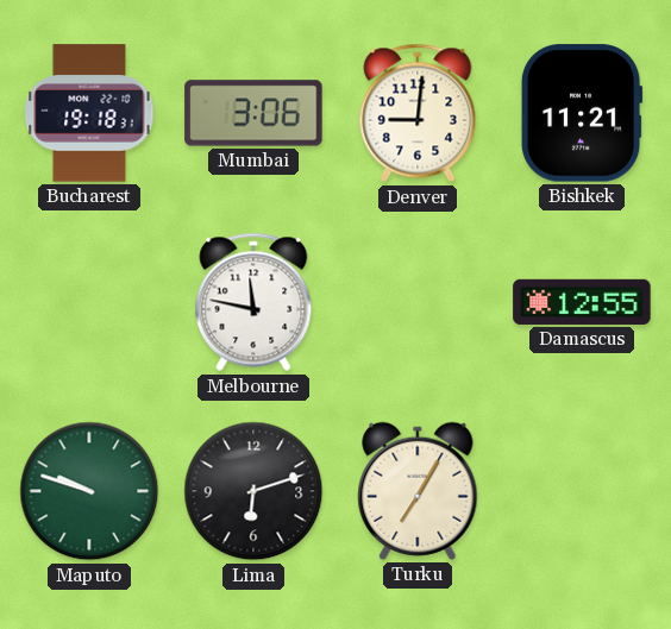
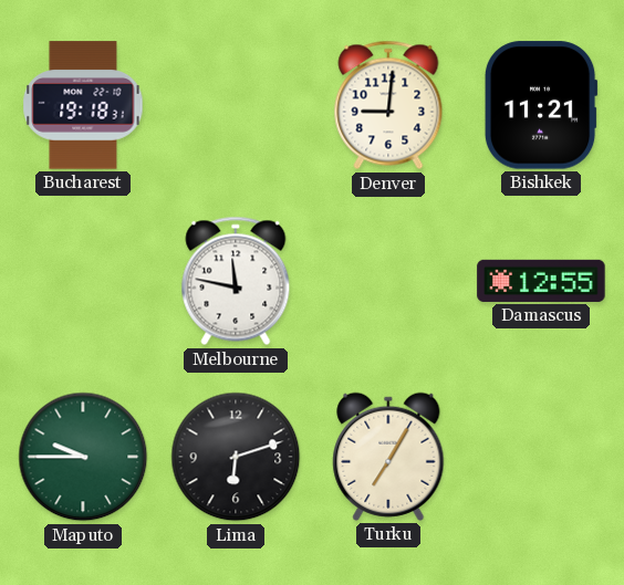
Mumbai: 3:06 -> none (253, 113)
Maputo: 9:48 -> 9:45 (83, 457)
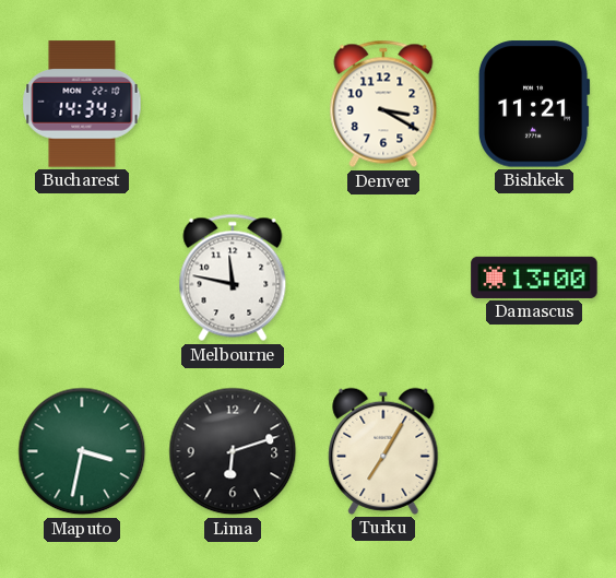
Bucharest: 19:18 -> 14:34 (82, 104)
Denver: 9:01 -> 3:20 (383, 104)
Damascus: 12:55 -> 13:00 (534, 278)
Maputo: 9:45 -> 3:32 (82, 451)
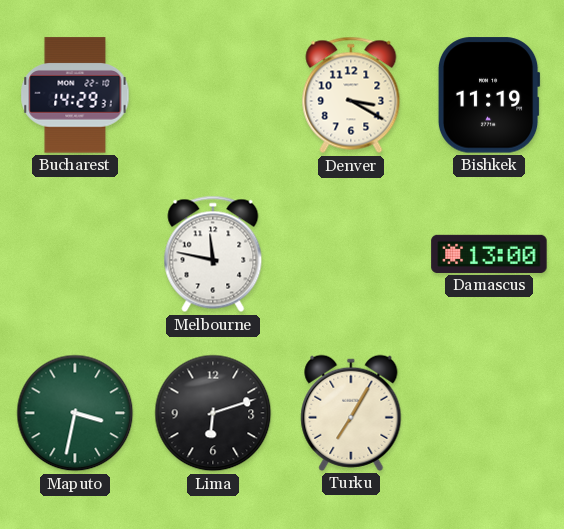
Bucharest: 14:34 -> 14:29 (75, 95)
Bishkek: 11:21 -> 11:19 (489, 95)
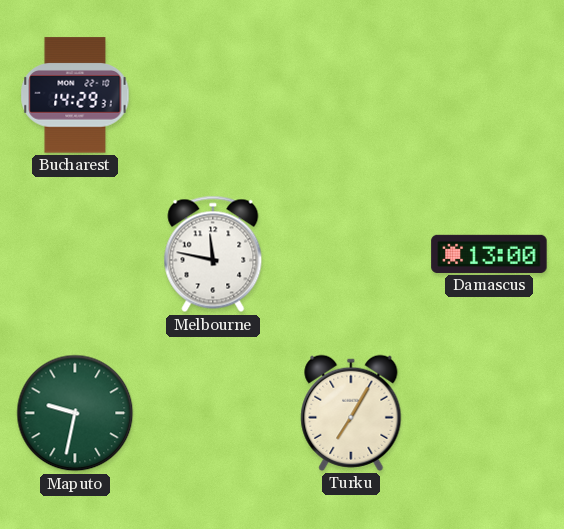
Denver: 3:20 -> none (351, 95)
Bishkek: 11:19 -> none (489, 95)
Maputo: 3:32 -> 9:32 (75, 413)
Lima: 6:12 -> none (213, 413)
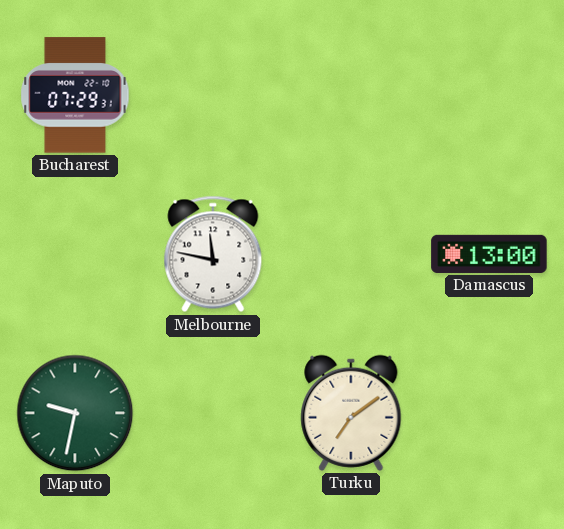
Bucharest: 14:29 -> 07:29 (75, 95)
Turku: 7:05 -> 7:09 (351, 413)
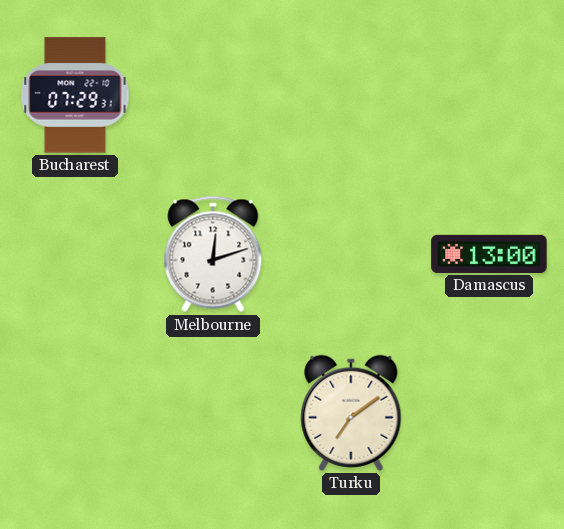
Melbourne: 11:47 -> 12:12 (213, 254)
Maputo: 9:32 -> none (75, 413)
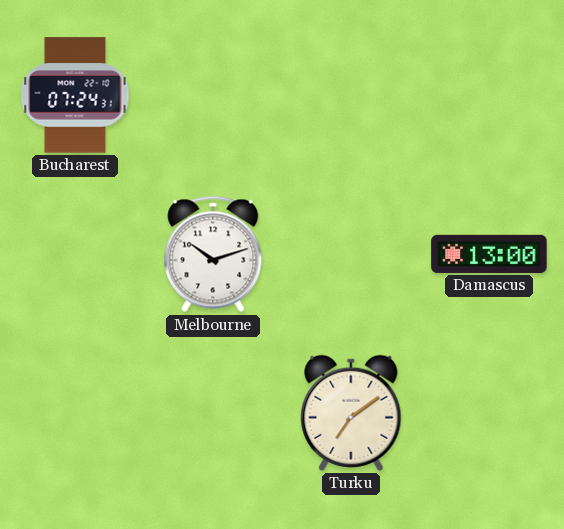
Bucharest: 07:29 -> 07:24 (75, 95)
Melbourne: 12:12 -> 10:12 (213, 254)
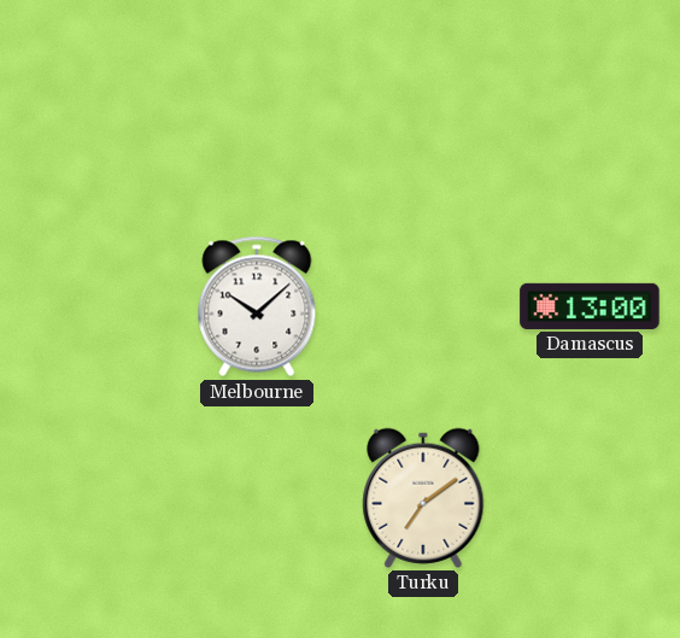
Bucharest: 07:24 -> none (75, 95)
Melbourne: 10:12 -> 10:08 (257, 306)
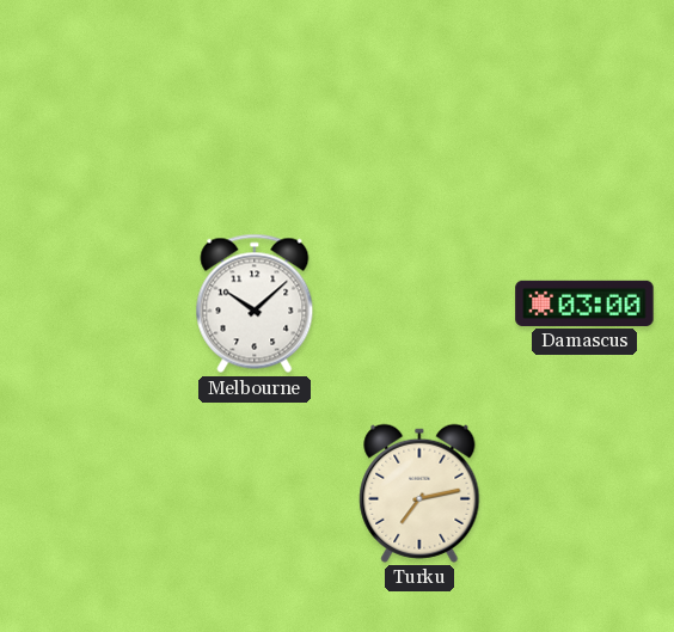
Damascus: 13:00 -> 03:00 (584, 303)
Turku: 7:09 -> 7:13 (419, 493)
